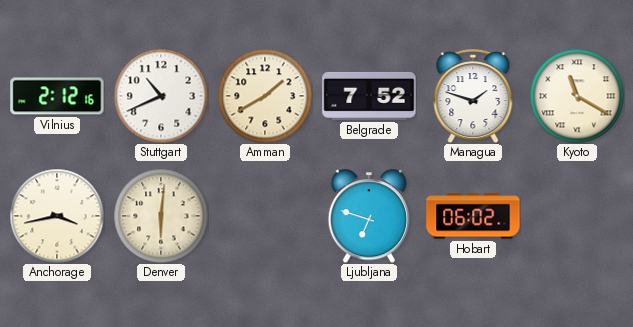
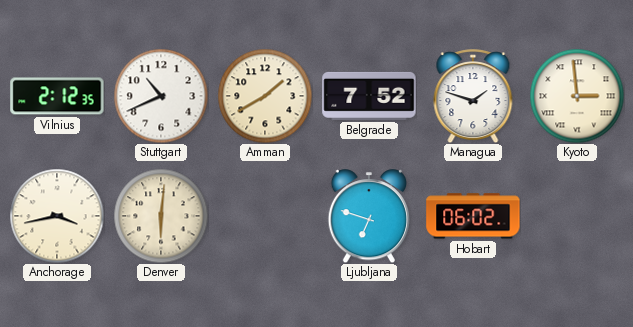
Vilnius: 2:12:16 -> 2:12:35 (57, 96)
Kyoto: 11:20 -> 2:59 (577, 96)
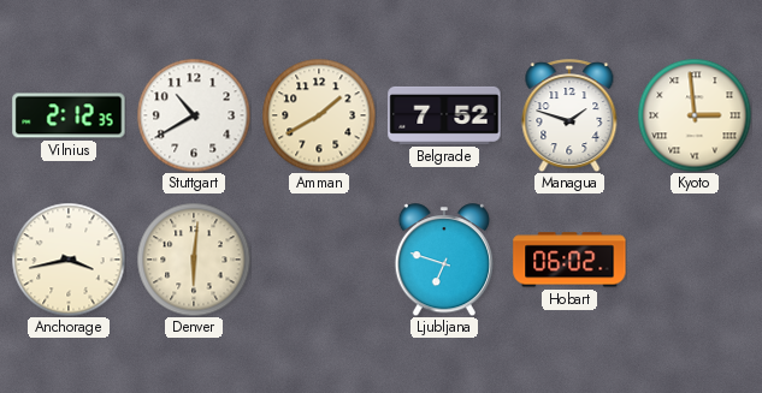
Stuttgart: 10:41 -> 10:40 (194, 115)
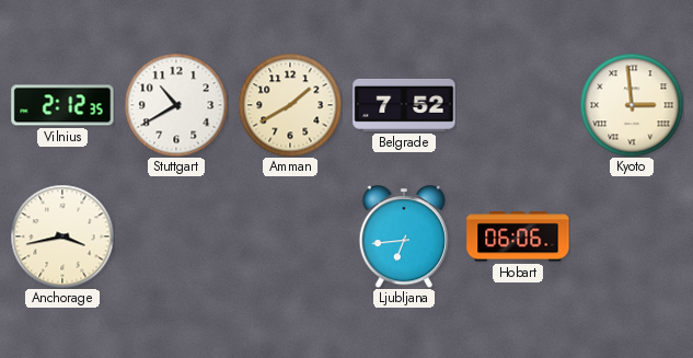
Managua: 1:48 -> none (569, 115)
Denver: 6:01 -> none (194, 260)
Ljubljana: 6:48 -> 6:44 (403, 236)
Hobart: 06:02 -> 06:06 (518, 236)
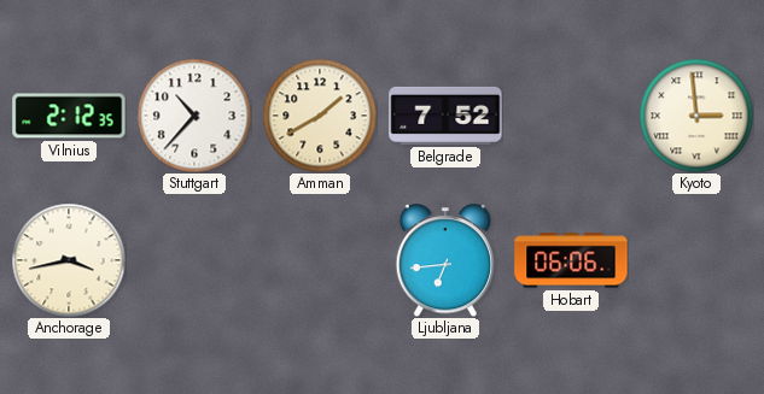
Stuttgart: 10:40 -> 10:37 (194, 116)
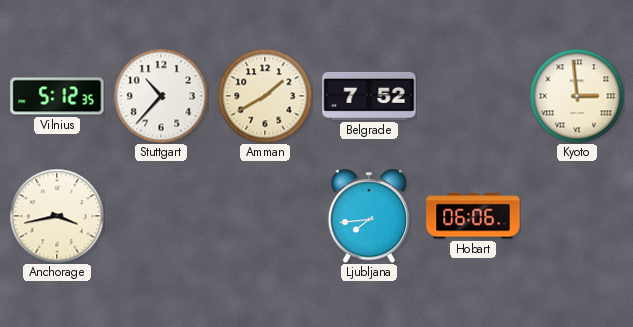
Vilnius: 2:12 -> 5:12 (57, 96)
Ljubljana: 6:44 -> 7:44 (368, 216)
